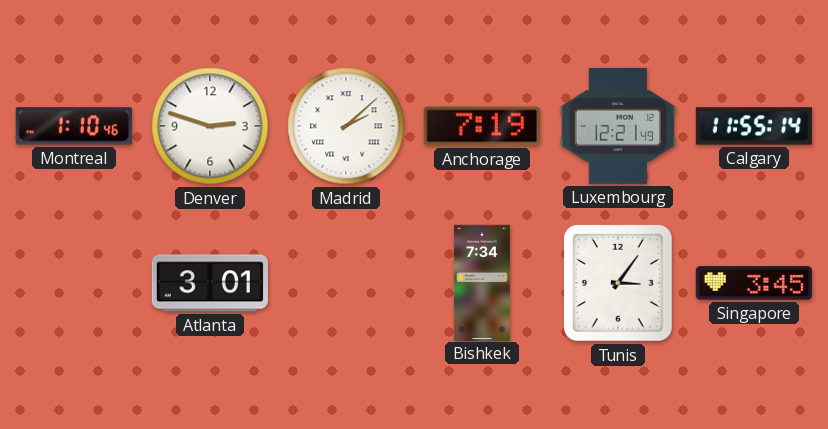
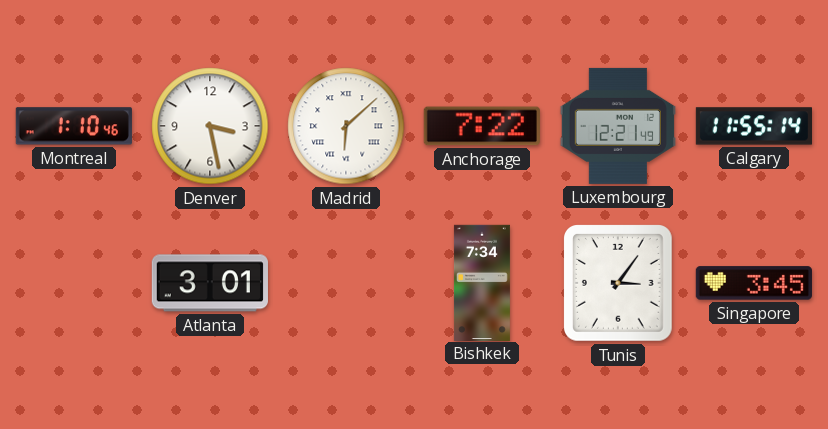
Denver: 2:48 -> 3:28 (210, 126)
Madrid: 2:08 -> 6:08 (346, 126)
Anchorage: 7:19 -> 7:22 (482, 126)
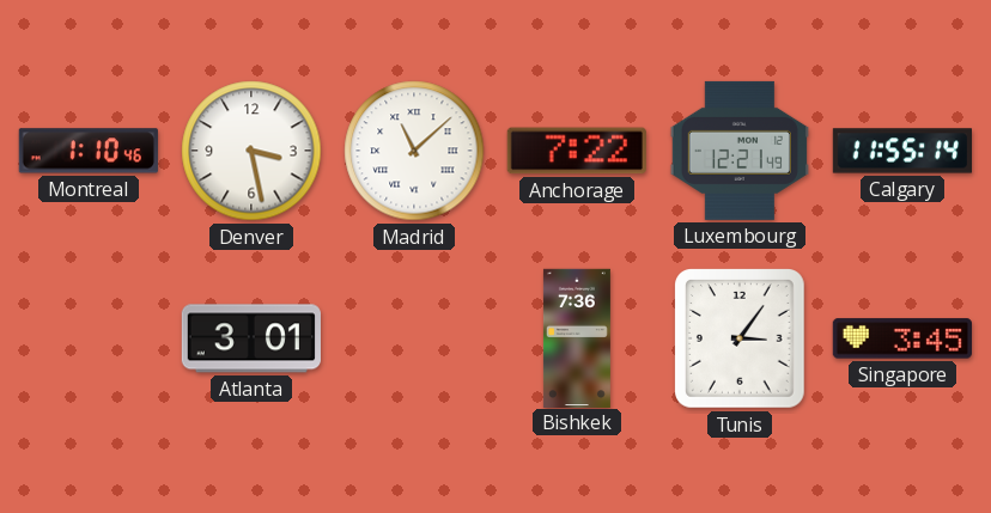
Madrid: 6:08 -> 11:08 (414, 151)
Bishkek: 7:34 -> 7:36 (577, 337)
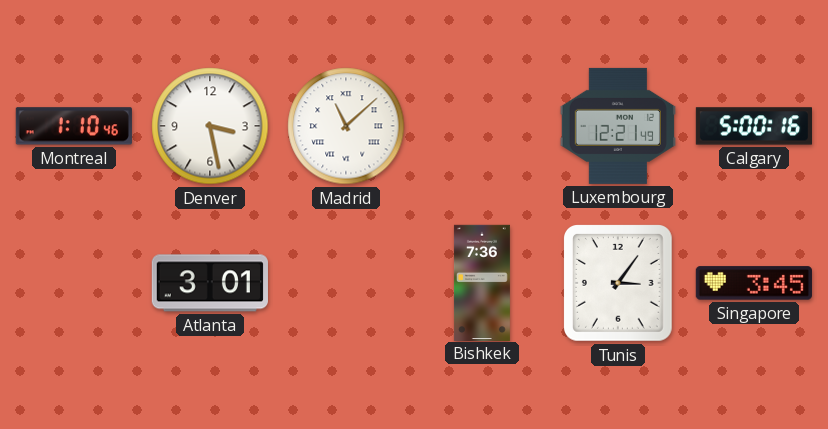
Anchorage: 7:22 -> none (577, 151)
Calgary: 11:55 -> 5:00 (753, 126)
